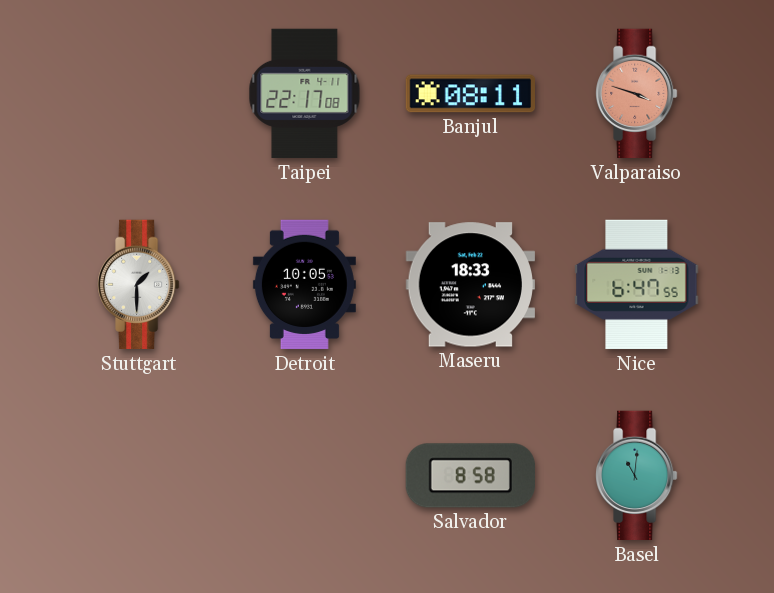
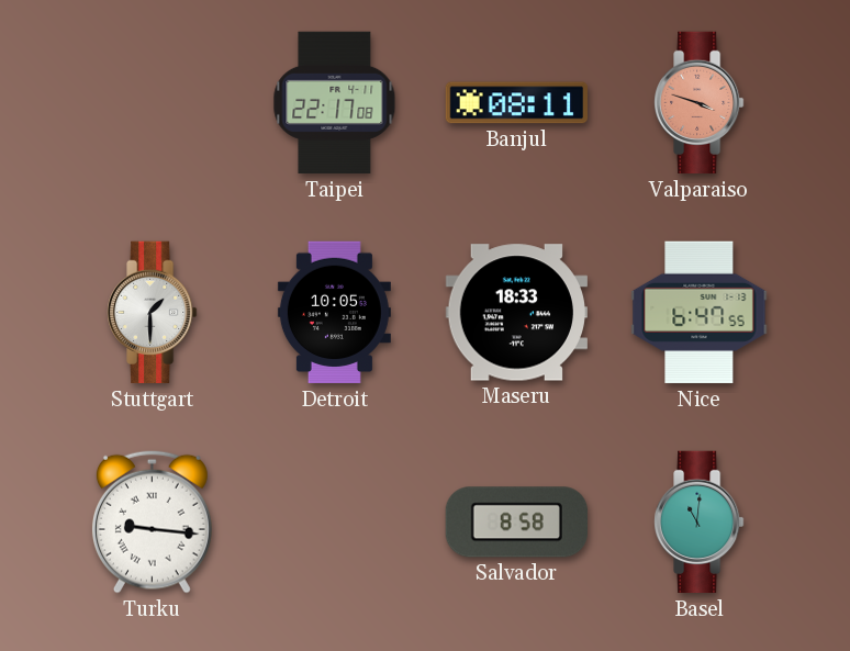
Turku: none -> 9:16 (152, 521)
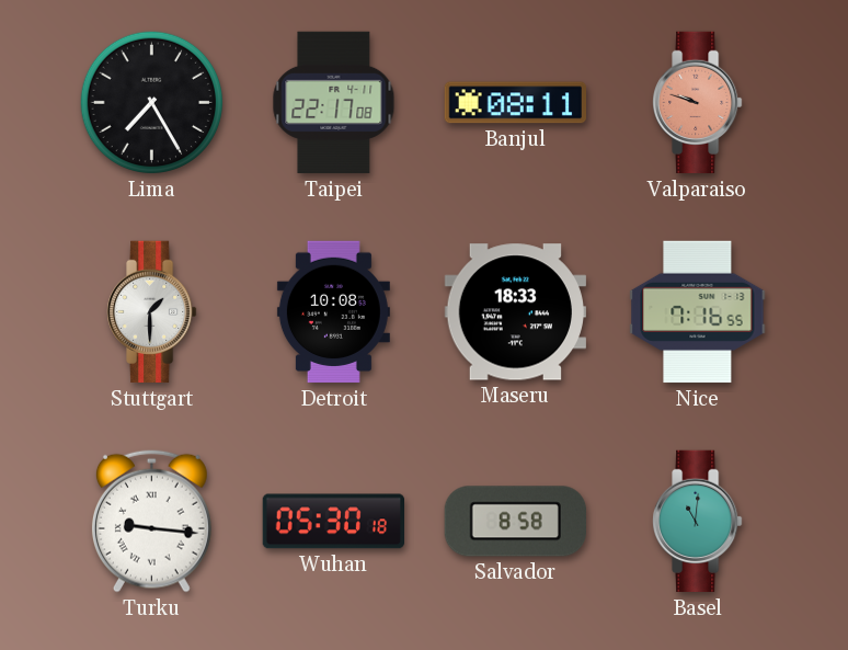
Lima: none -> 7:25 (152, 103)
Valparaiso: 3:48 -> 9:48 (698, 103)
Detroit: 10:05 -> 10:08 (333, 312)
Nice: 6:47 -> 7:16 (698, 312)
Wuhan: none -> 05:30 (333, 522)
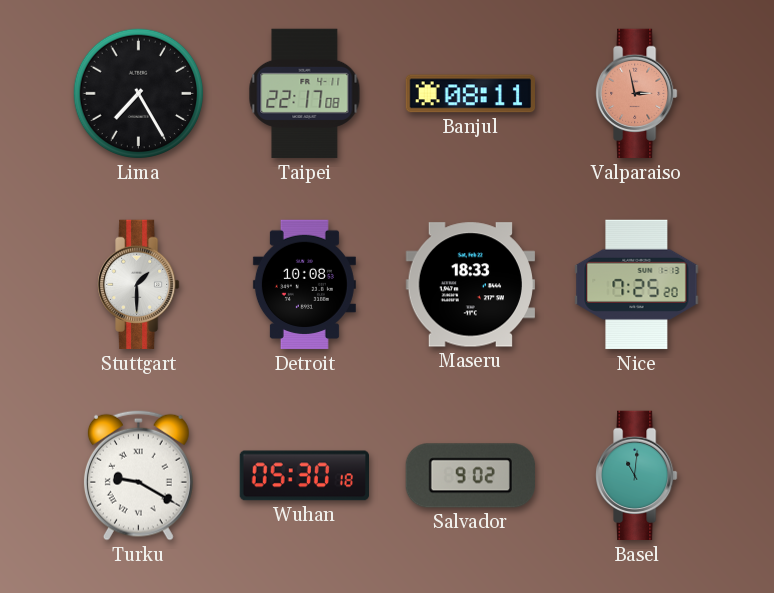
Valparaiso: 9:48 -> 2:58 (637, 94)
Nice: 7:16 -> 7:25 (637, 285)
Turku: 9:16 -> 9:20 (138, 475)
Salvador: 8:58 -> 9:02 (470, 476)
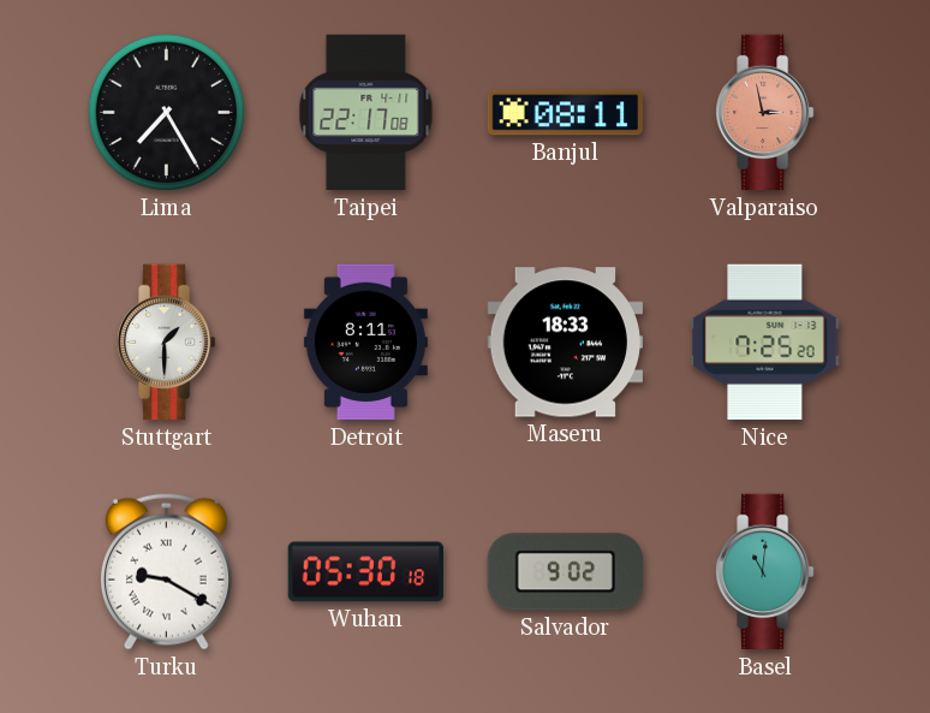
Detroit: 10:08 -> 8:11 (365, 343)
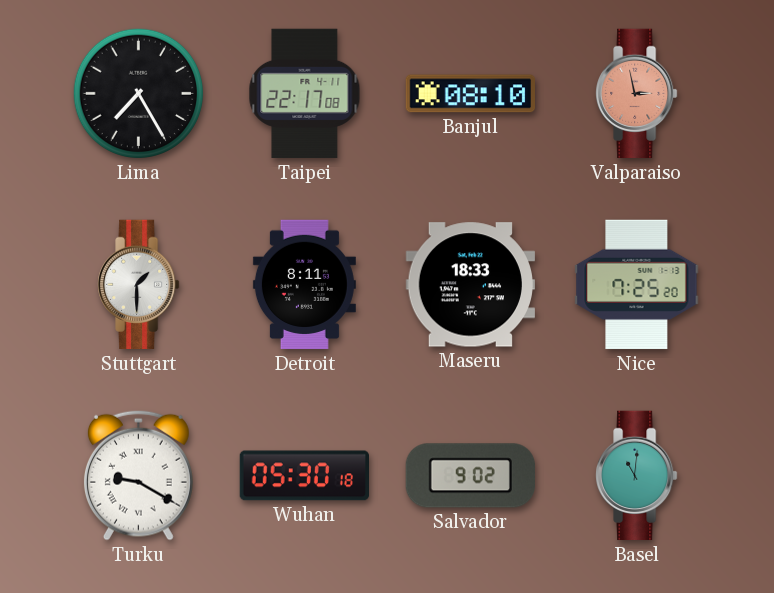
Banjul: 08:11 -> 08:10 (470, 94)
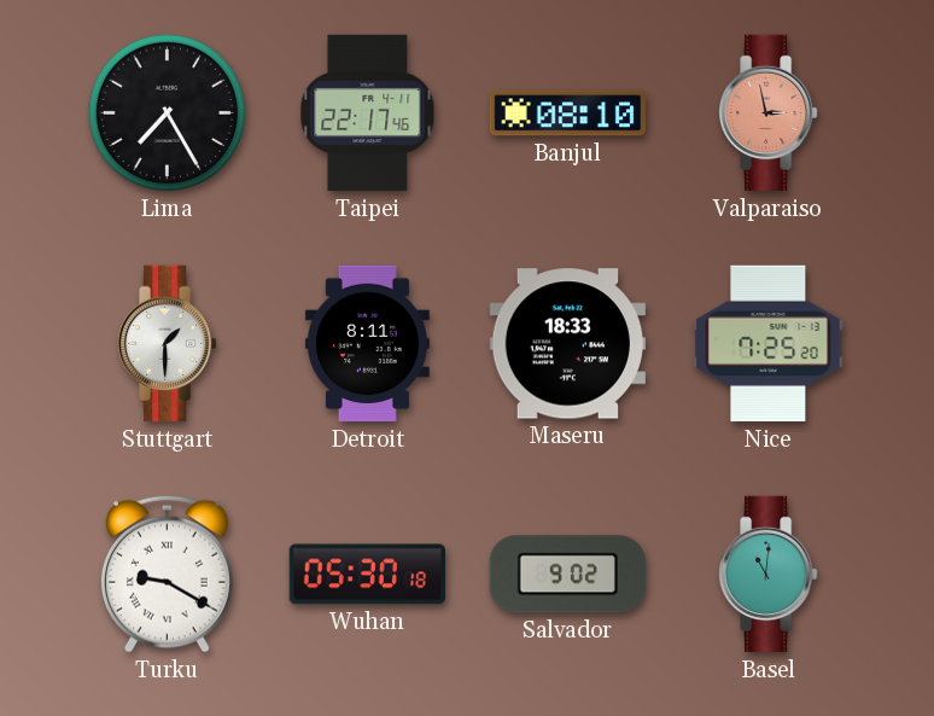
Taipei: 22:17:08 -> 22:17:46 (368, 113)
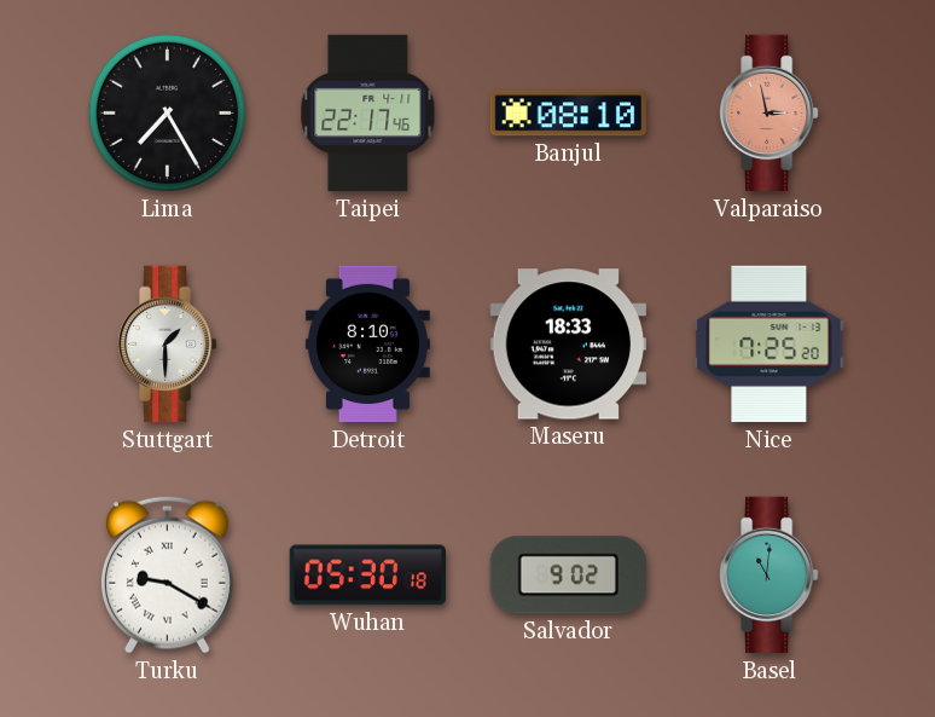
Detroit: 8:11 -> 8:10 (367, 345)
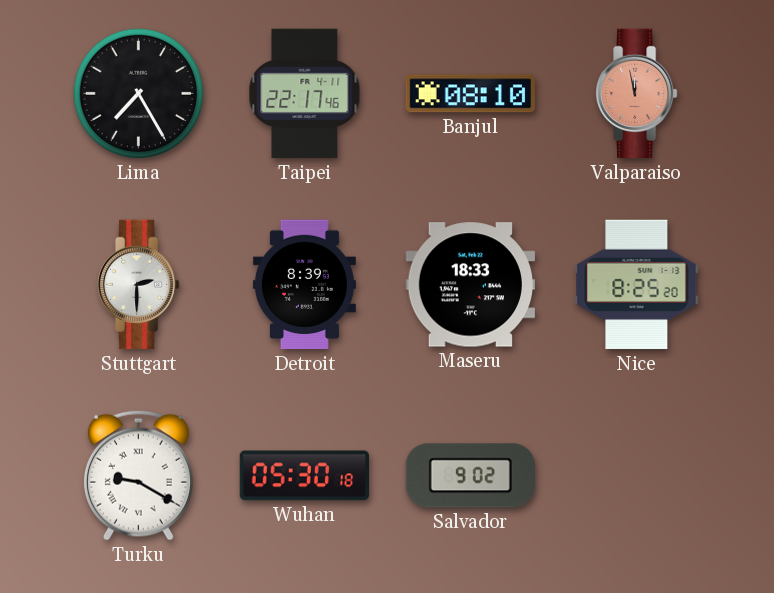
Valparaiso: 2:58 -> 11:58 (637, 94)
Stuttgart: 1:30 -> 2:30 (139, 285)
Detroit: 8:10 -> 8:39 (304, 285)
Nice: 7:25 -> 8:25 (637, 285)
Basel: 11:01 -> none (770, 576)
